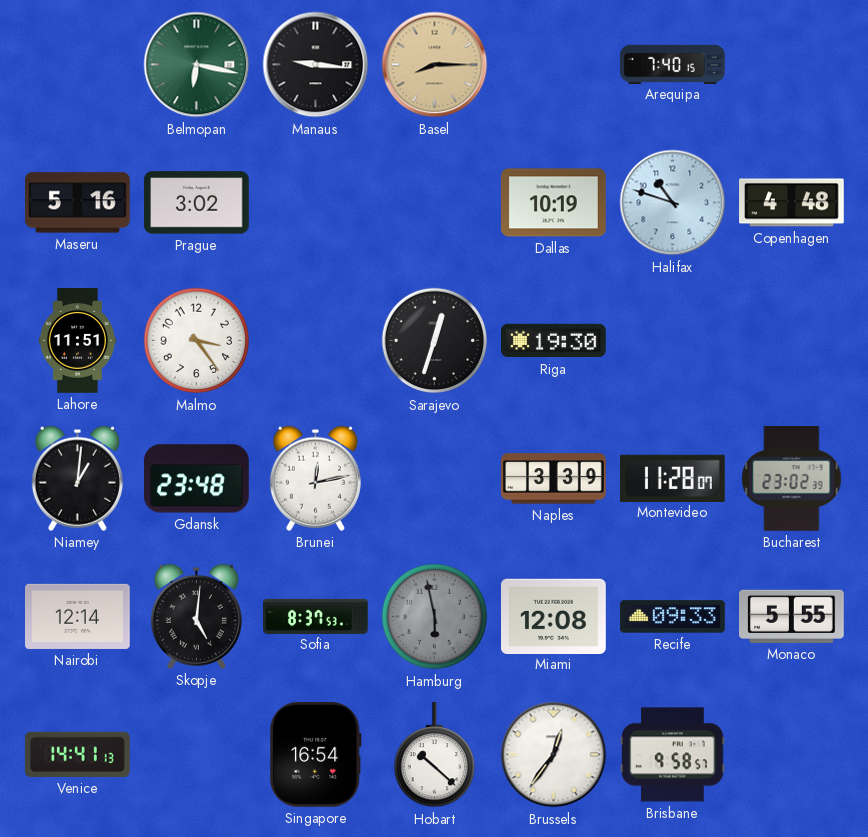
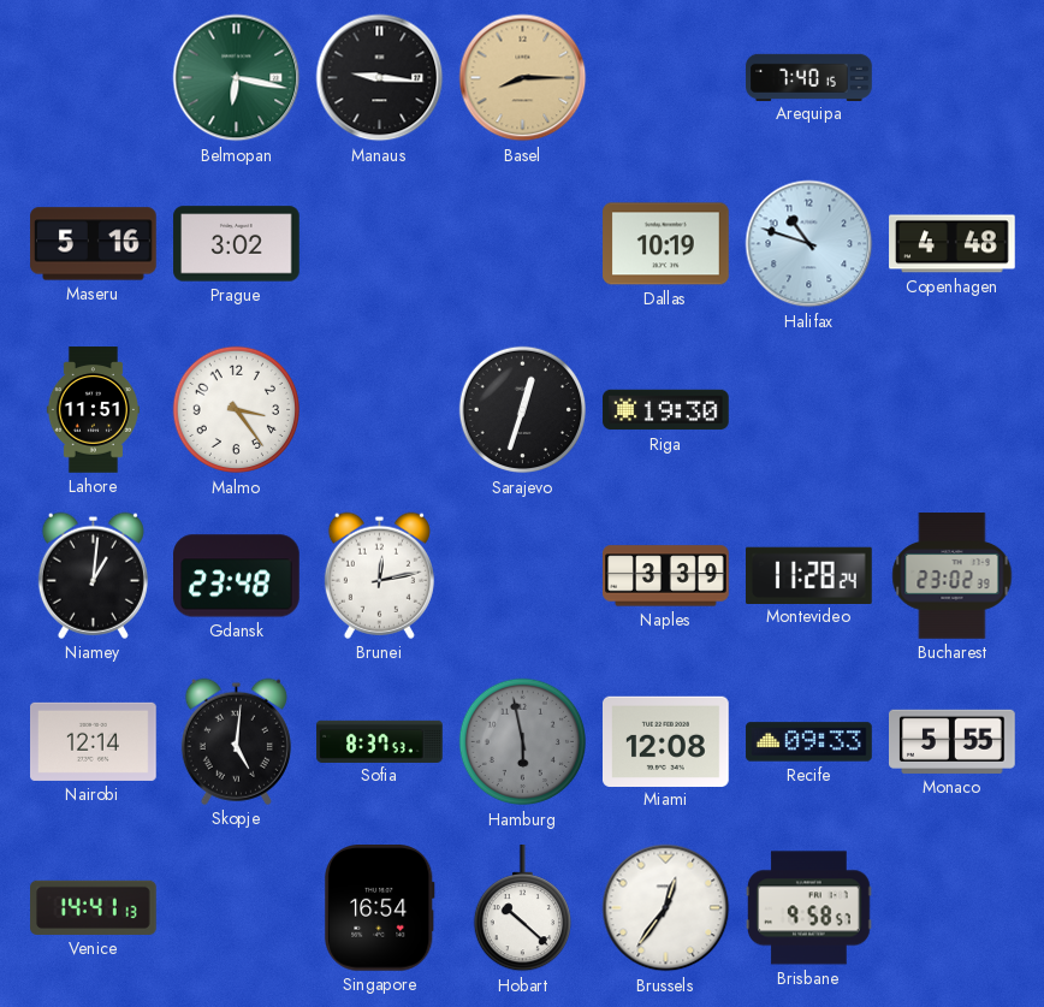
Montevideo: 11:28:07 -> 11:28:24 (809, 575)
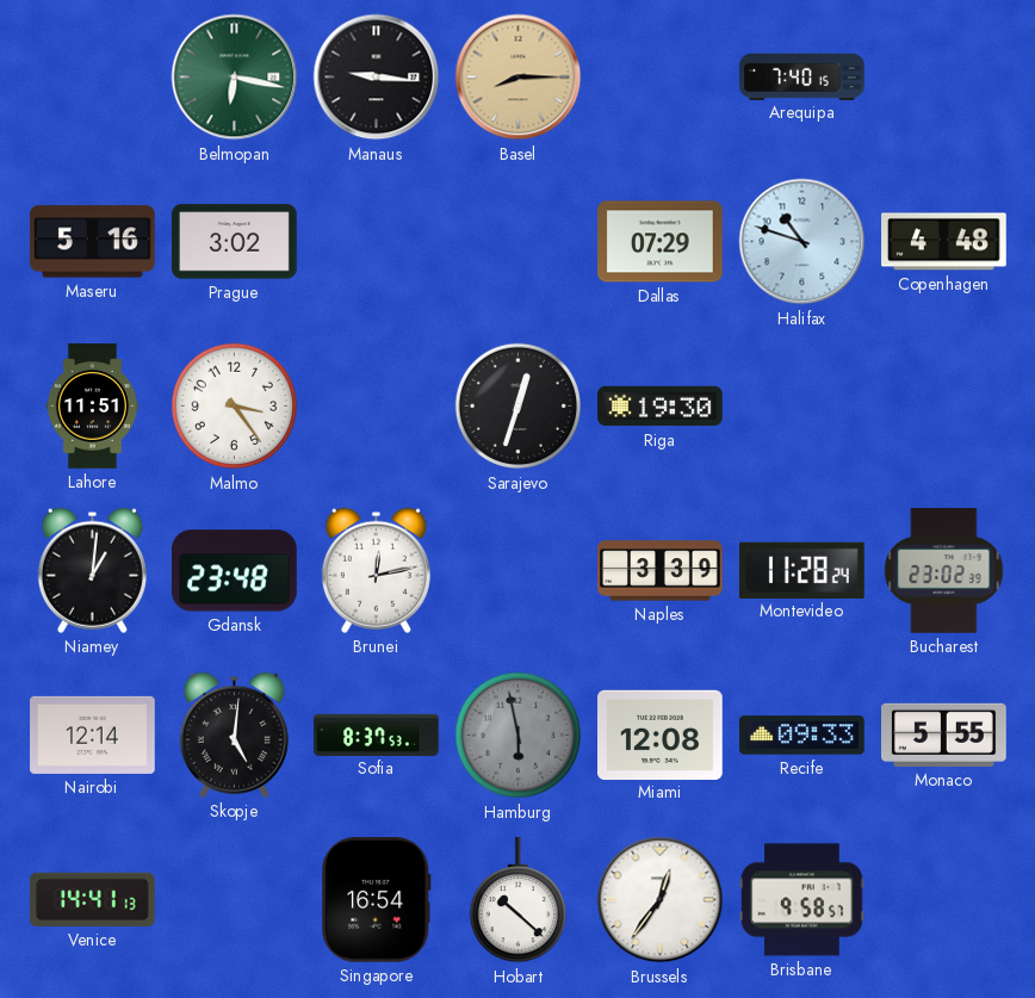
Dallas: 10:19 -> 07:29 (661, 242)
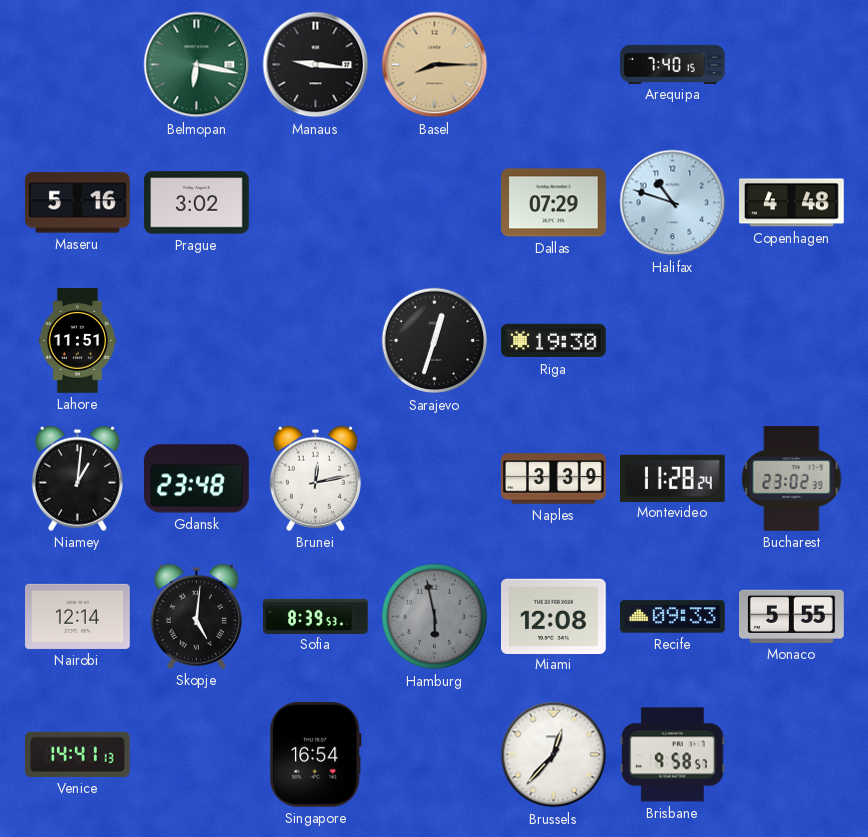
Malmo: 3:24 -> none (235, 407)
Sofia: 8:37 -> 8:39 (316, 616)
Hobart: 10:22 -> none (517, 900)
Brussels: 12:36 -> 12:37 (554, 755)
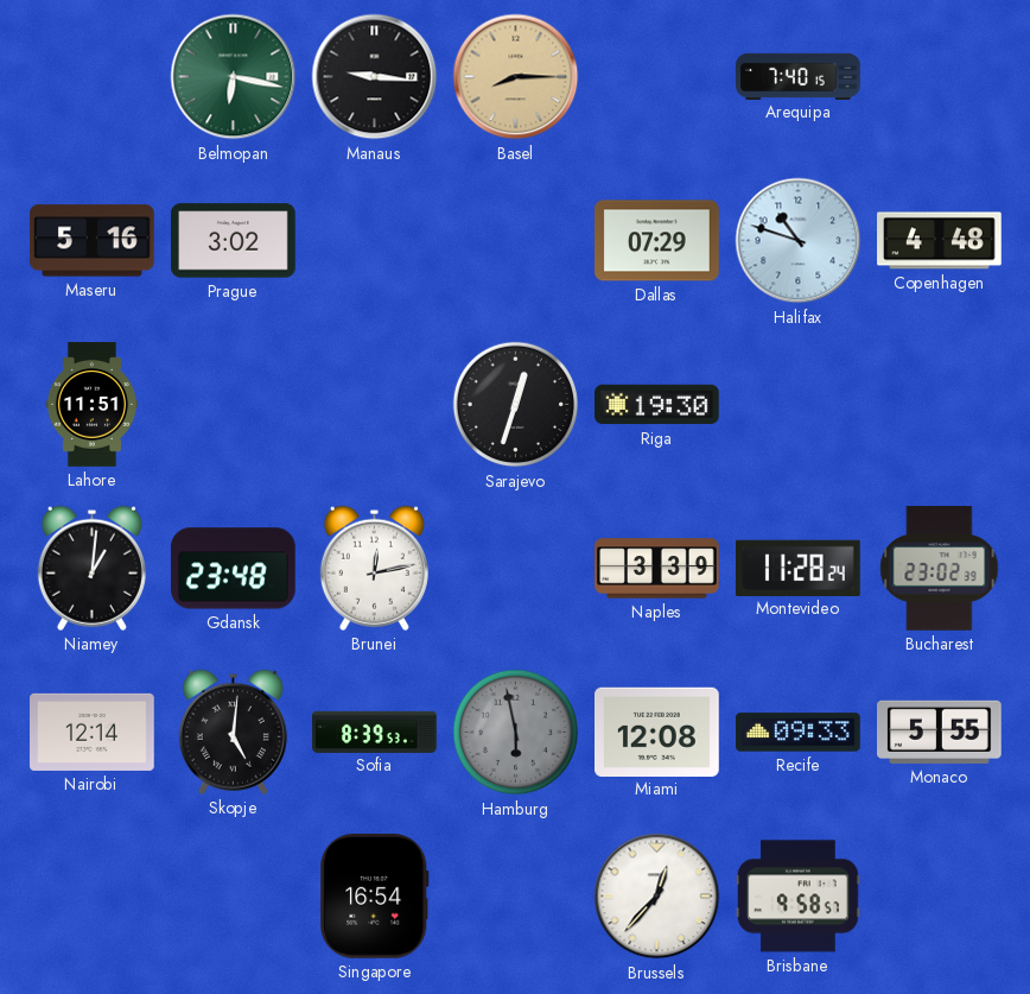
Venice: 14:41 -> none (78, 754)
